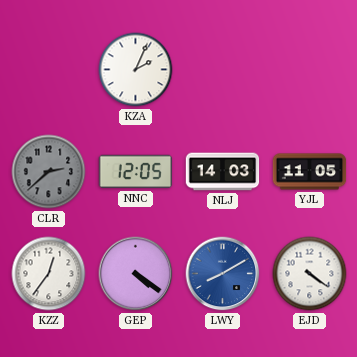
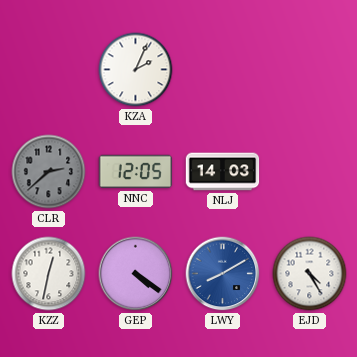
YJL: 11:05 -> none (310, 172)
KZZ: 12:36 -> 12:32 (49, 274)
EJD: 4:21 -> 4:25 (310, 274)
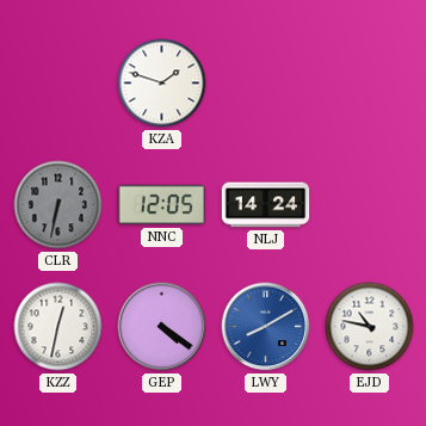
KZA: 2:04 -> 1:48 (162, 84)
CLR: 2:38 -> 6:32 (58, 205)
NLJ: 14:03 -> 14:24 (266, 205)
EJD: 4:25 -> 10:47 (370, 327)
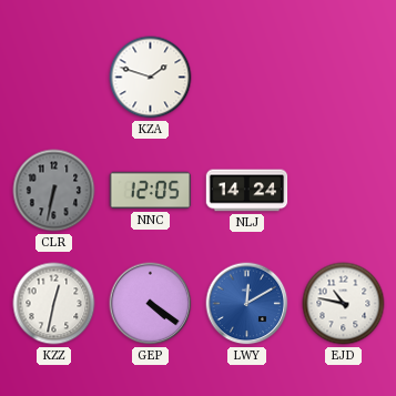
LWY: 8:10 -> 12:10 (247, 304)
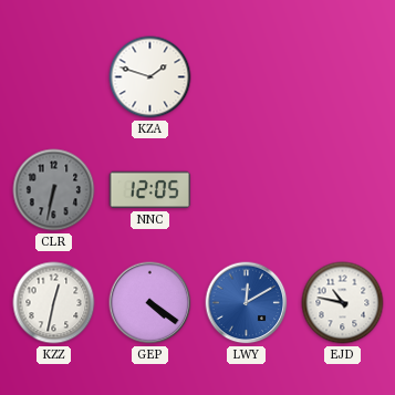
NLJ: 14:24 -> none (247, 191)
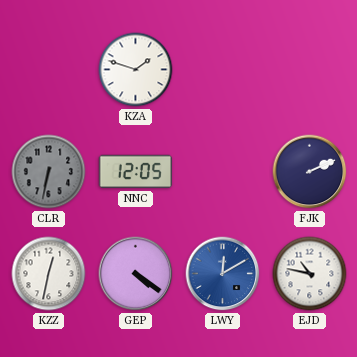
FJK: none -> 2:11 (310, 172)
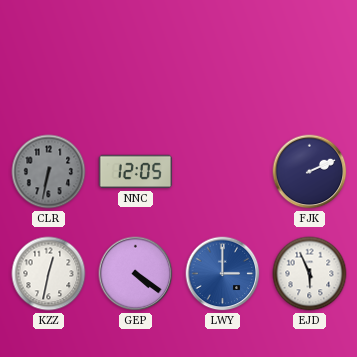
KZA: 1:48 -> none (136, 70)
LWY: 12:10 -> 3:00 (223, 274)
EJD: 10:47 -> 5:56 (310, 274)
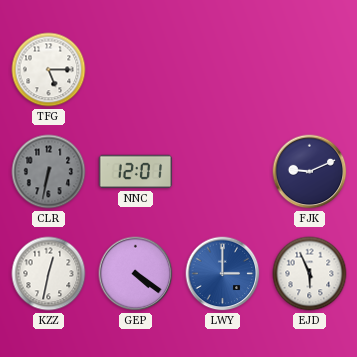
TFG: none -> 5:15 (49, 70)
NNC: 12:05 -> 12:01 (136, 172)
FJK: 2:11 -> 9:11 (310, 172)
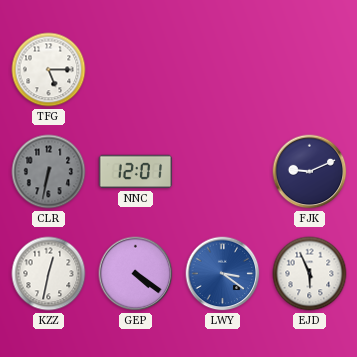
LWY: 3:00 -> 3:21 (223, 274)
